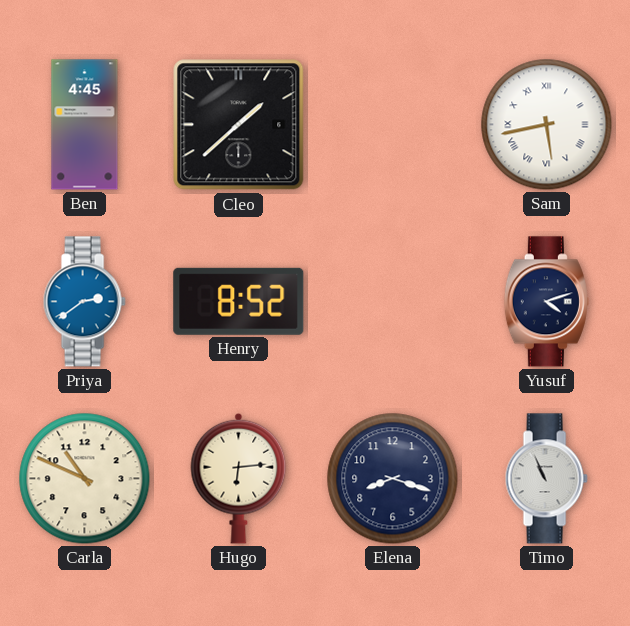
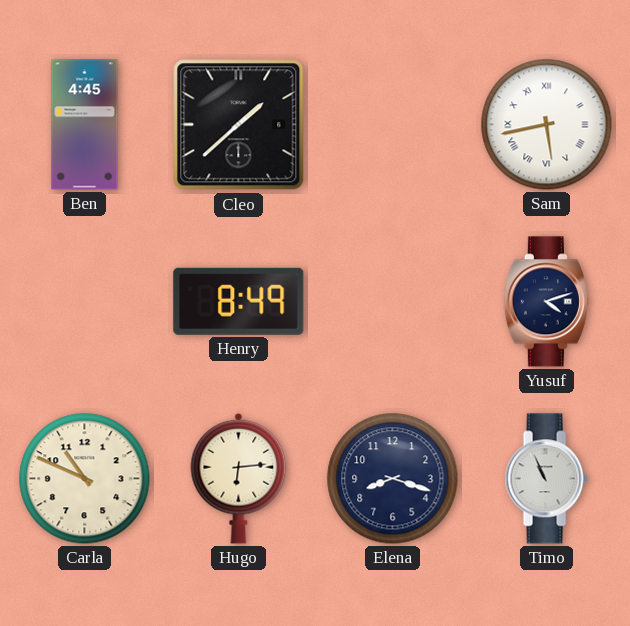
Priya: 2:39 -> none (84, 302)
Henry: 8:52 -> 8:49 (239, 301)
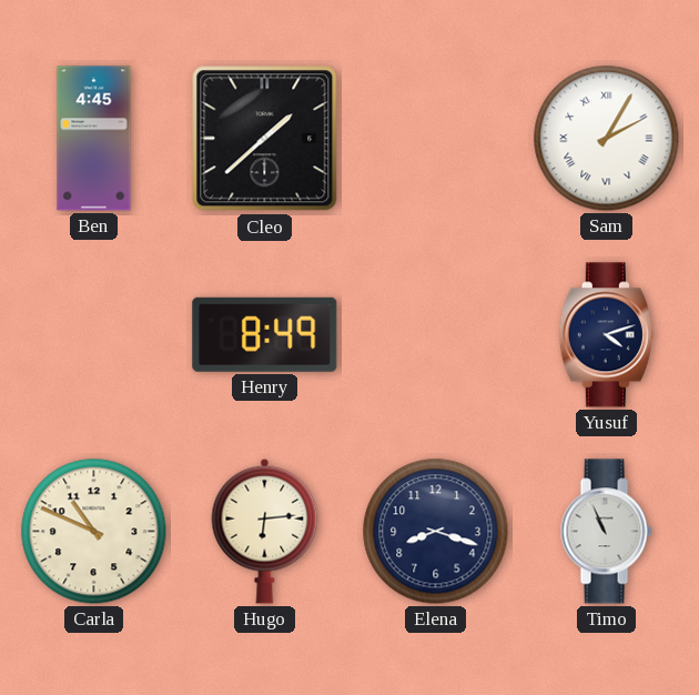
Sam: 5:43 -> 2:05 (607, 139)
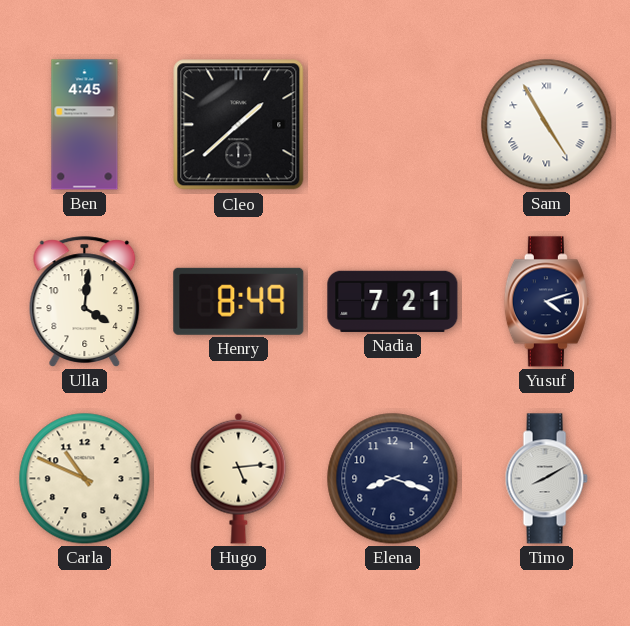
Sam: 2:05 -> 4:55 (547, 125)
Ulla: none -> 4:01 (85, 302)
Nadia: none -> 7:21 (393, 301)
Hugo: 6:14 -> 5:14 (239, 478)
Timo: 10:56 -> 8:10 (546, 479)
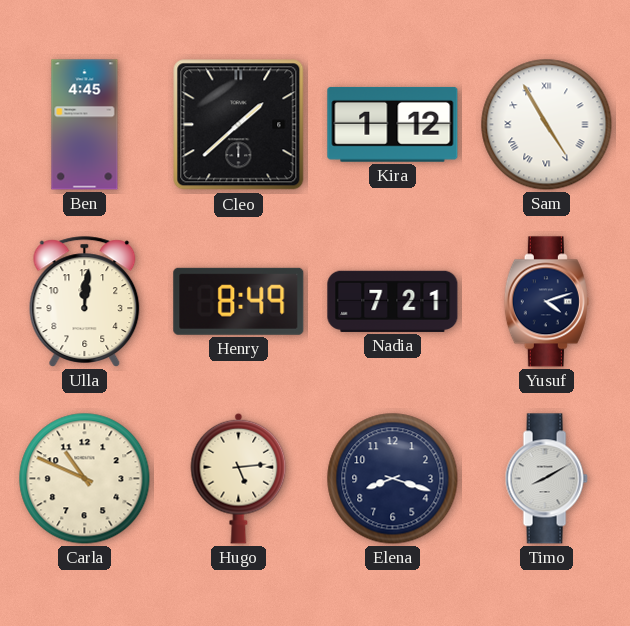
Kira: none -> 1:12 (393, 124)
Ulla: 4:01 -> 12:01 (85, 302)
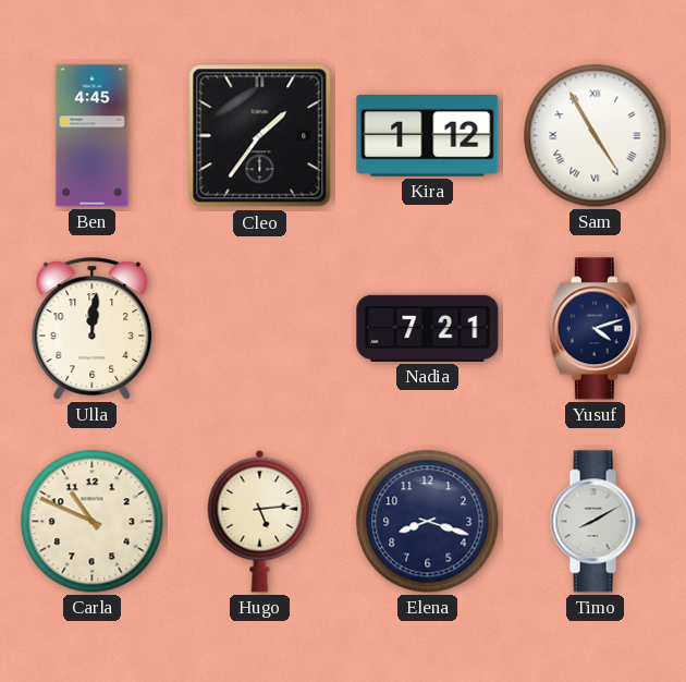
Cleo: 1:38 -> 1:36 (260, 136)
Henry: 8:49 -> none (239, 301)
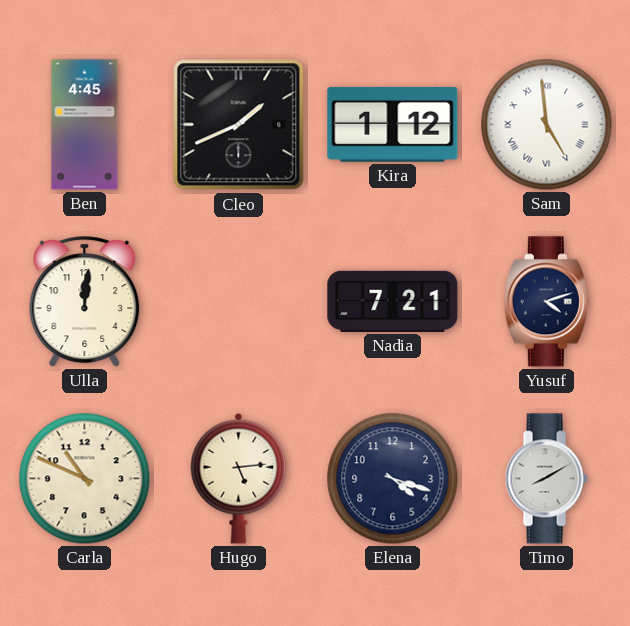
Cleo: 1:36 -> 1:41 (239, 125)
Sam: 4:55 -> 4:59 (547, 125)
Elena: 8:18 -> 4:18 (393, 479)
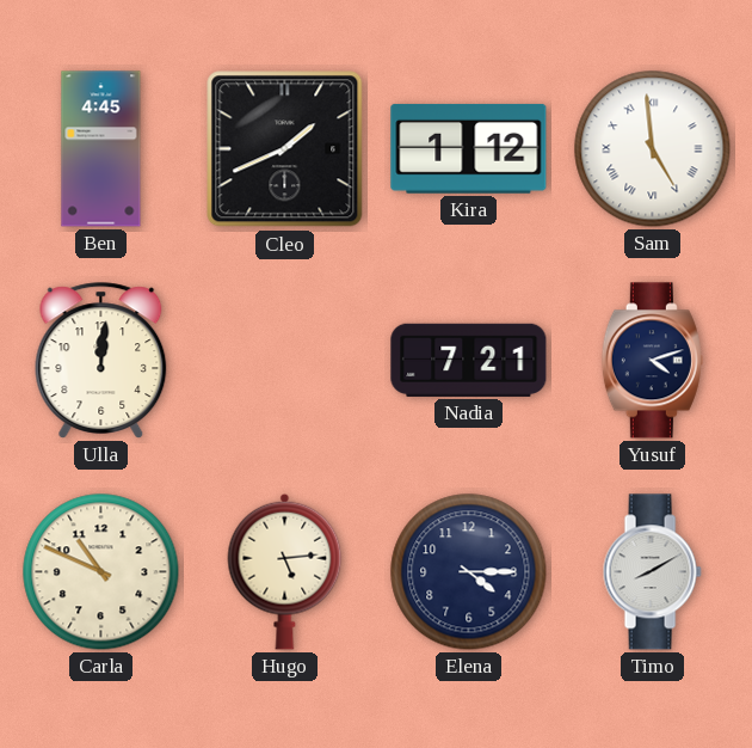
Elena: 4:18 -> 4:15 (469, 572)
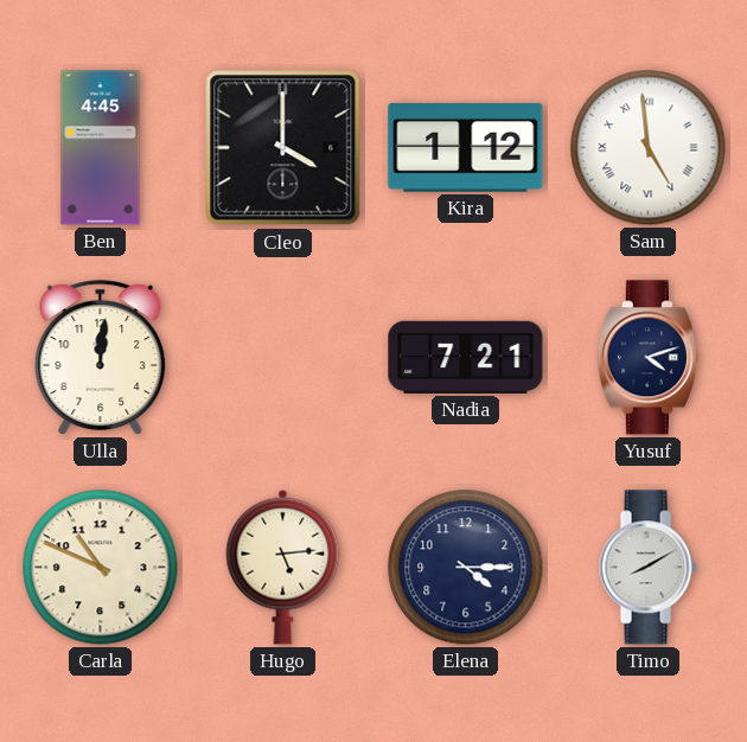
Cleo: 1:41 -> 4:00 (283, 148)
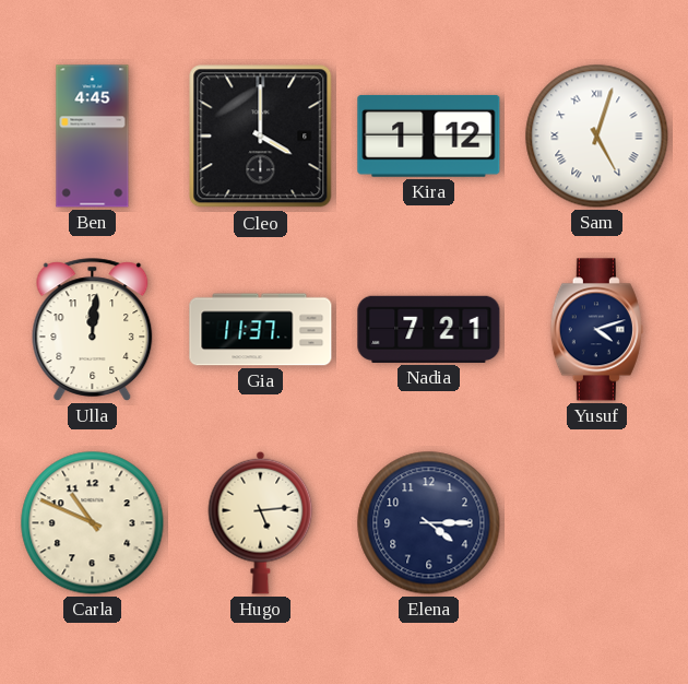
Sam: 4:59 -> 5:03 (597, 137)
Gia: none -> 11:37 (261, 330)
Timo: 8:10 -> none (647, 568)
